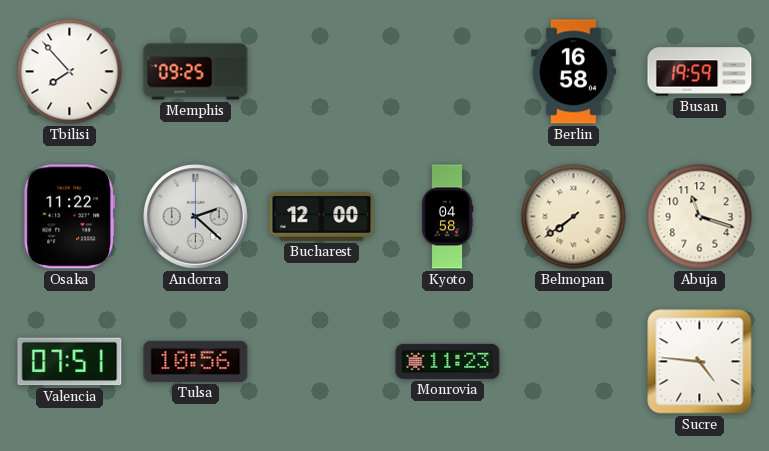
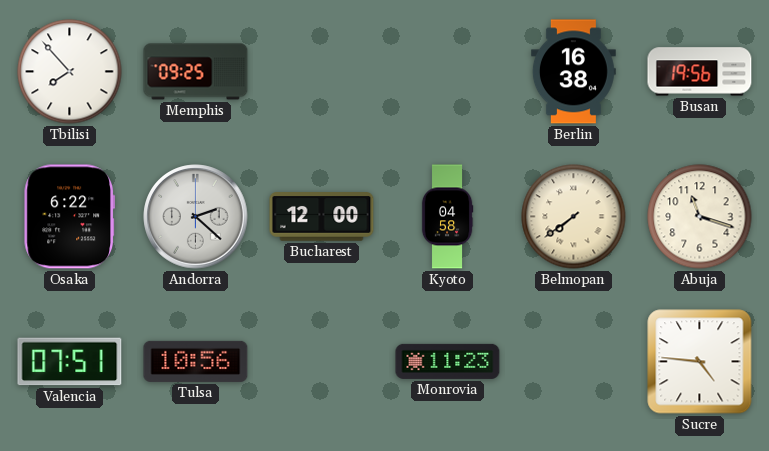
Berlin: 16:58 -> 16:38 (573, 72)
Busan: 19:59 -> 19:56 (700, 72)
Osaka: 11:22 -> 6:22 (69, 217)
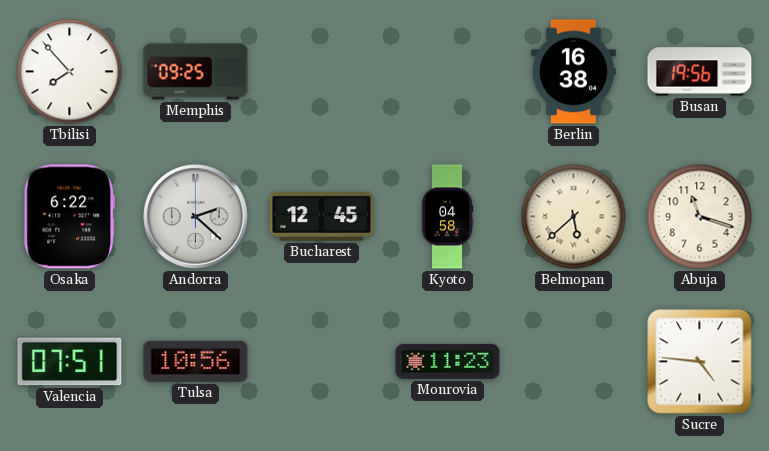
Bucharest: 12:00 -> 12:45 (322, 217)
Belmopan: 7:39 -> 5:38 (574, 217)
